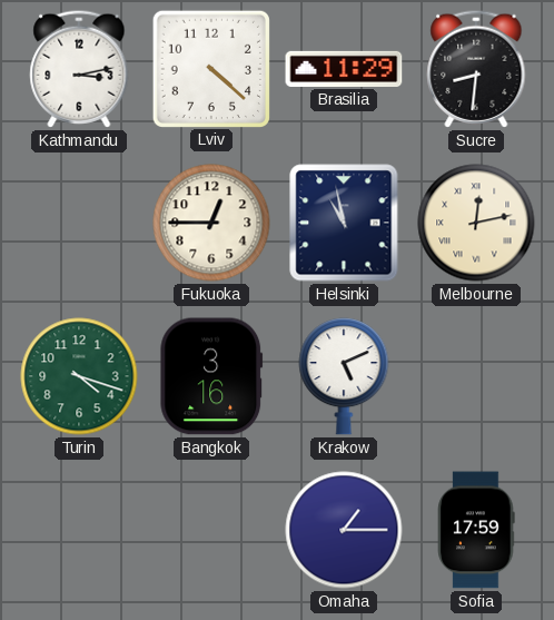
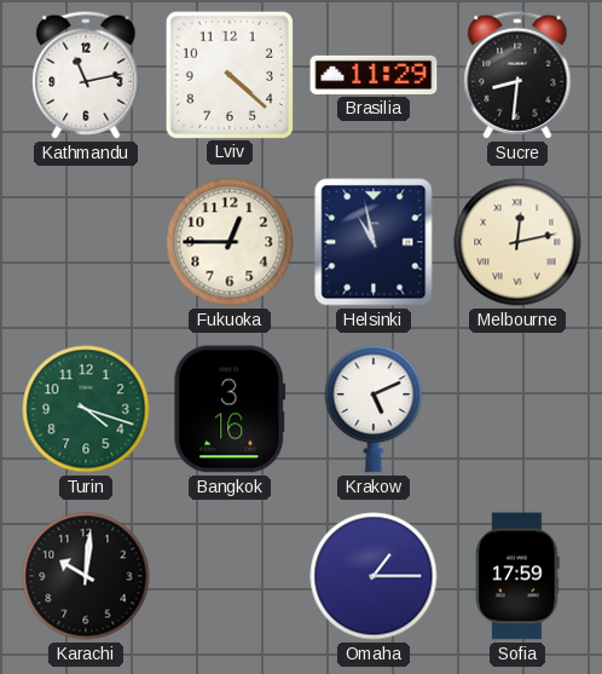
Kathmandu: 3:13 -> 11:13 (86, 75)
Karachi: none -> 10:01 (86, 576)
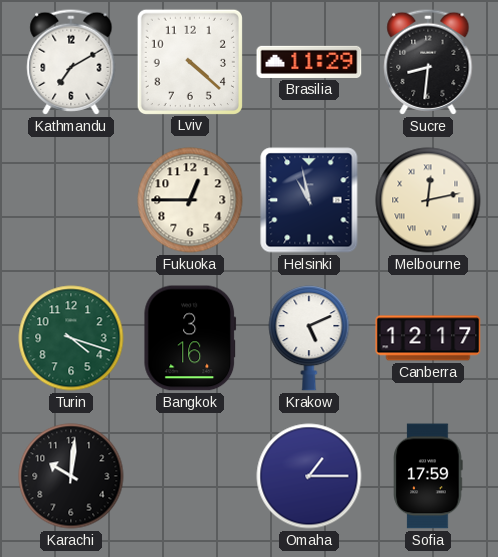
Kathmandu: 11:13 -> 7:10 (71, 62)
Canberra: none -> 12:17 (428, 338)
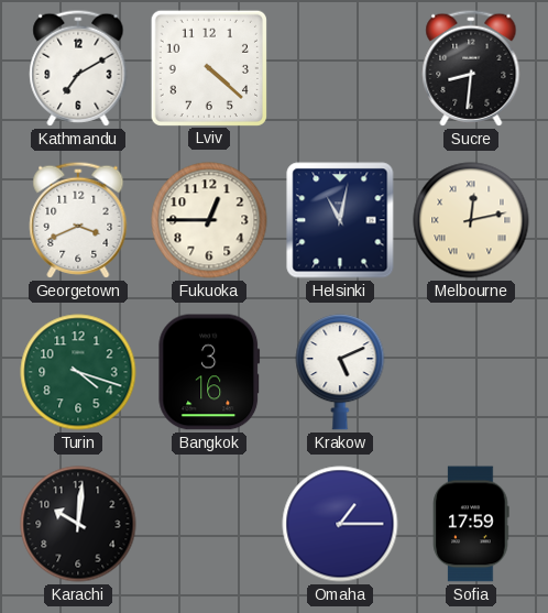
Brasilia: 11:29 -> none (309, 62)
Georgetown: none -> 3:41 (78, 220)
Helsinki: 10:58 -> 11:02 (340, 220)
Canberra: 12:17 -> none (428, 338)
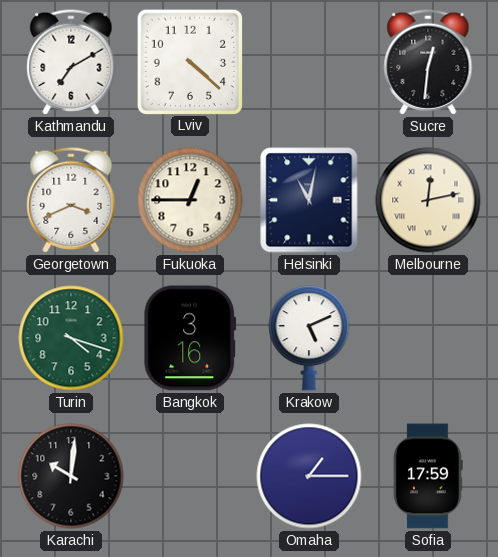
Sucre: 8:31 -> 12:31 (428, 62)
